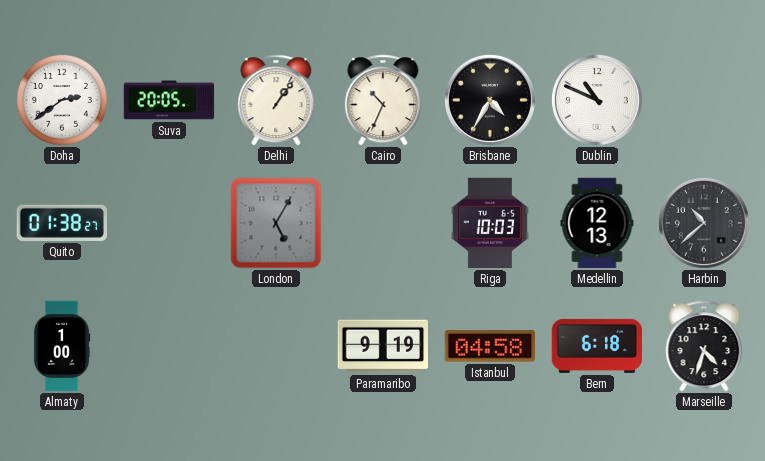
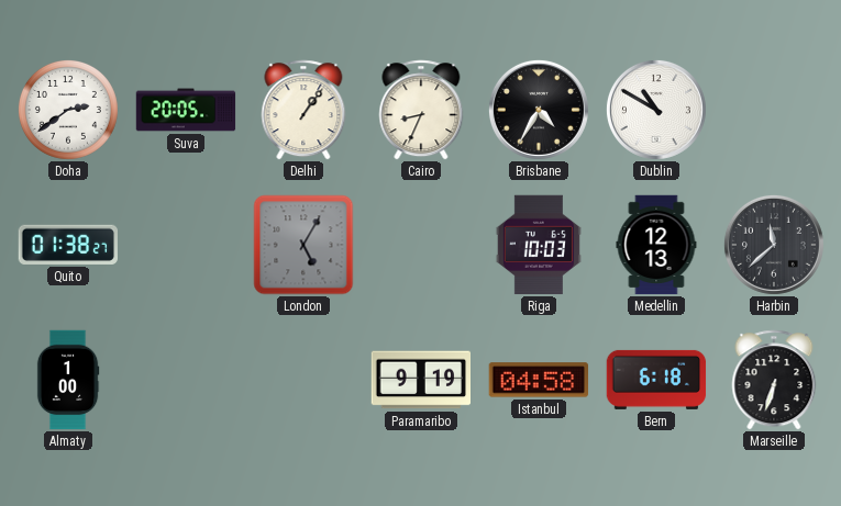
Cairo: 10:34 -> 8:34 (421, 110)
Dublin: 10:49 -> 10:50 (656, 110)
Harbin: 10:38 -> 11:38 (774, 245)
Marseille: 4:33 -> 6:33 (774, 380)
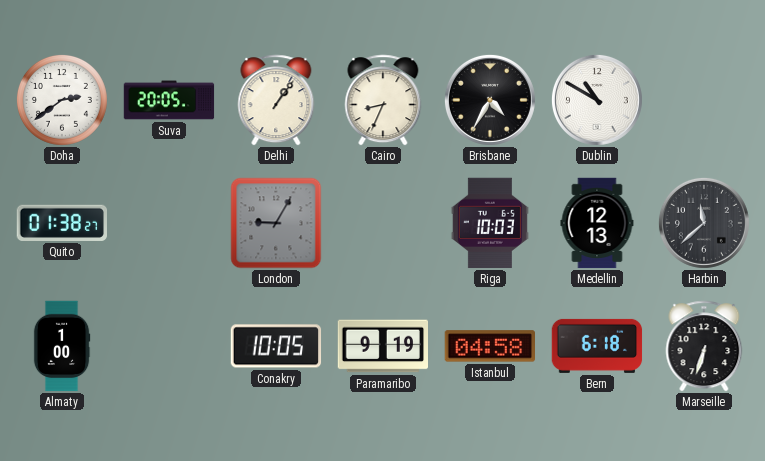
London: 5:05 -> 9:05 (276, 223)
Conakry: none -> 10:05 (276, 346)
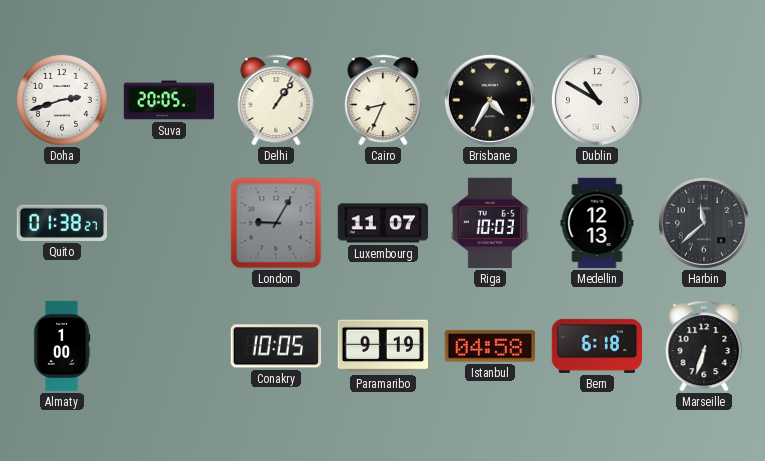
Doha: 2:39 -> 2:42 (62, 100)
Luxembourg: none -> 11:07 (383, 223)
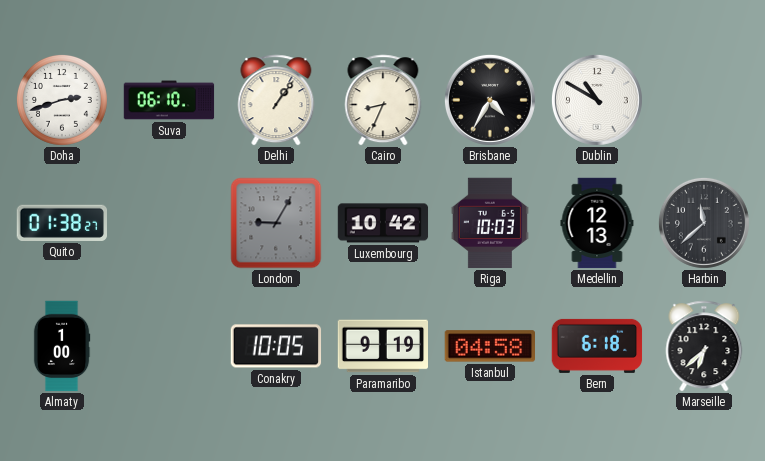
Suva: 20:05 -> 06:10 (169, 100)
Luxembourg: 11:07 -> 10:42 (383, 223)
Marseille: 6:33 -> 6:38 (704, 346)
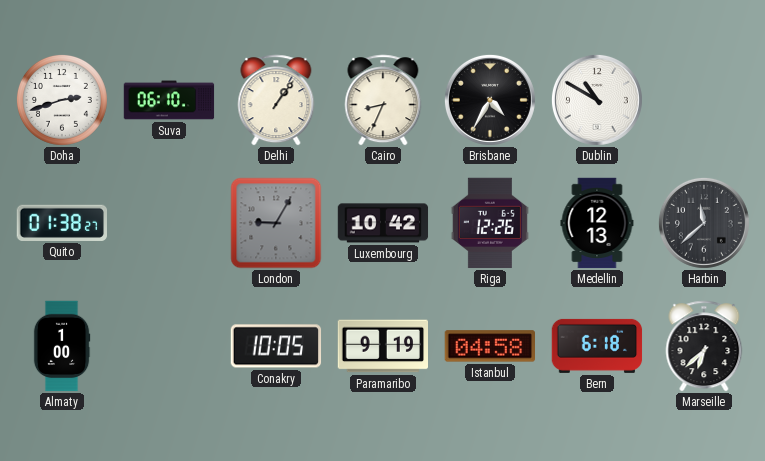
Riga: 10:03 -> 12:26 (490, 223)
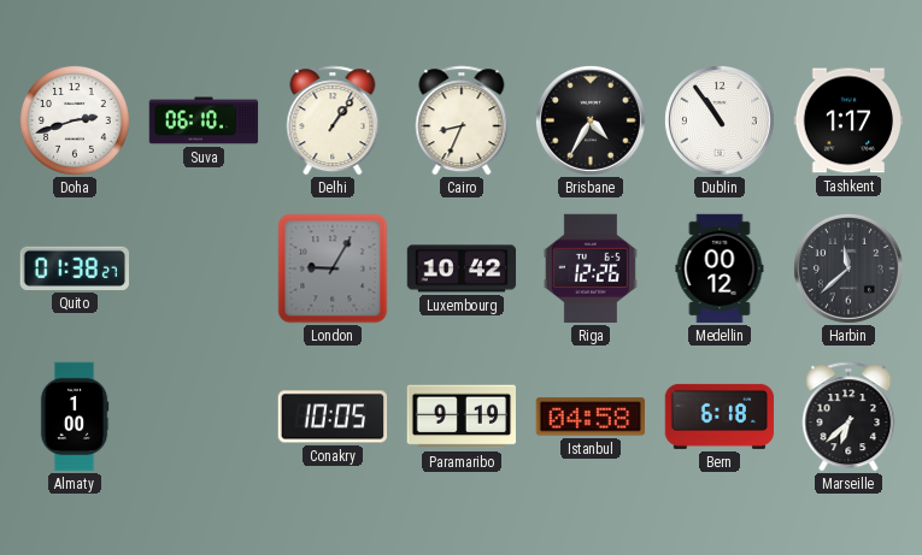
Dublin: 10:50 -> 10:54 (720, 120)
Tashkent: none -> 1:17 (848, 120)
Medellin: 12:13 -> 00:12 (720, 268)
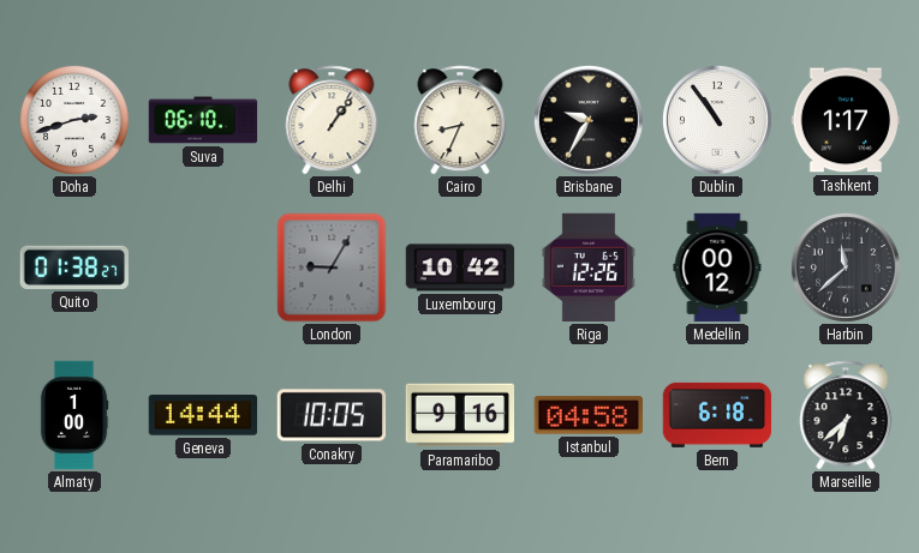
Brisbane: 4:35 -> 9:35 (589, 120)
Geneva: none -> 14:44 (203, 415)
Paramaribo: 9:19 -> 9:16 (460, 415)
